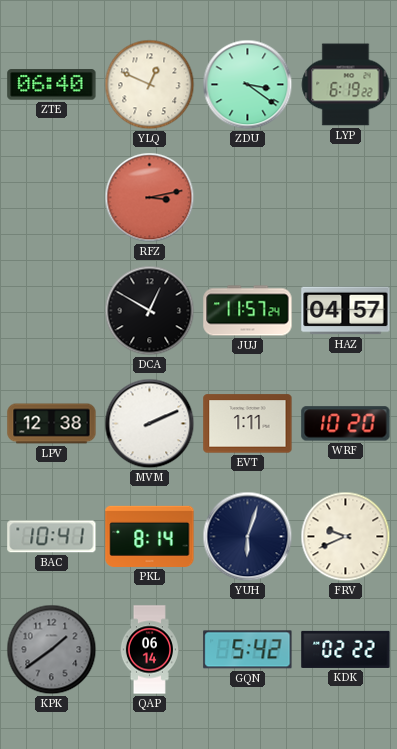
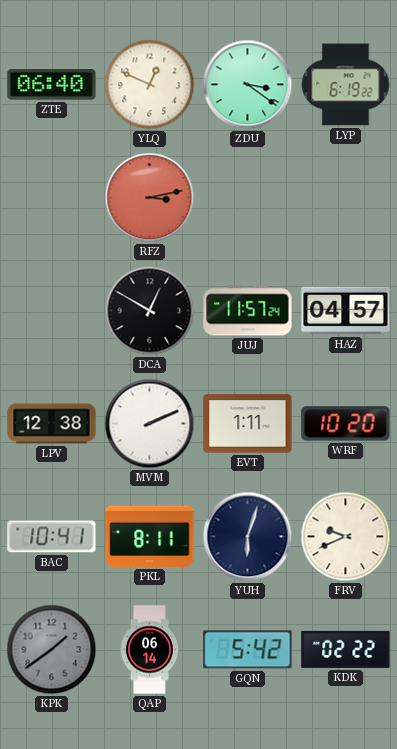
PKL: 8:14 -> 8:11 (150, 536)
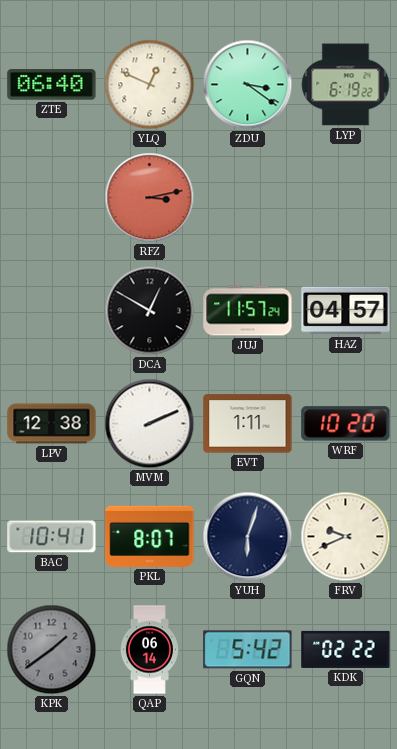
PKL: 8:11 -> 8:07 (150, 536)
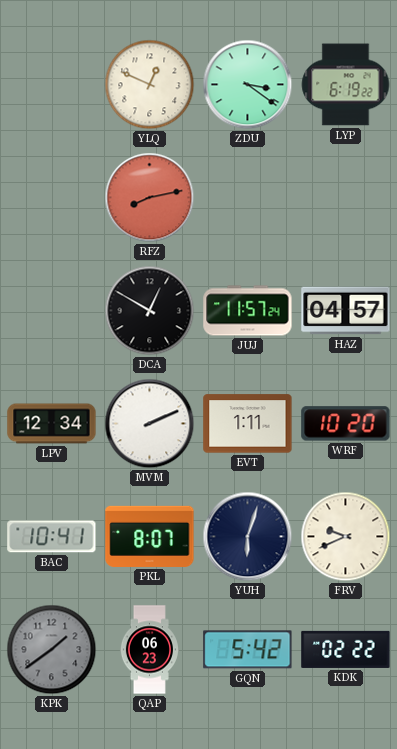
ZTE: 06:40 -> none (52, 85)
RFZ: 3:13 -> 8:13 (150, 198)
LPV: 12:38 -> 12:34 (52, 424)
QAP: 06:14 -> 06:23 (149, 650)
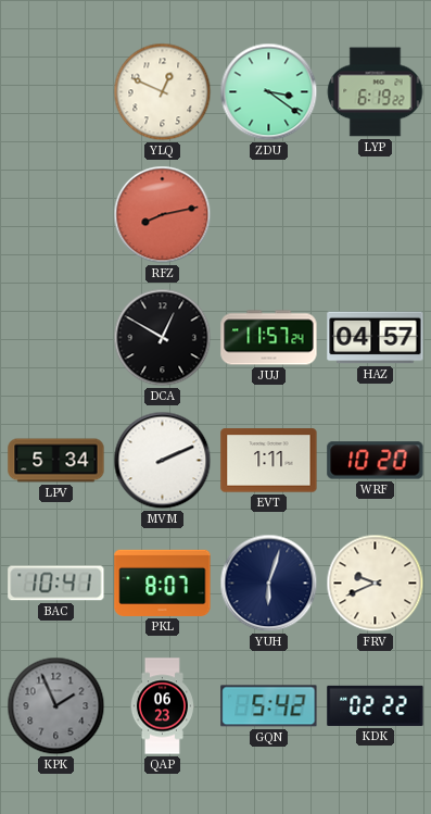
LPV: 12:34 -> 5:34 (56, 461)
KPK: 1:39 -> 1:56 (56, 706)
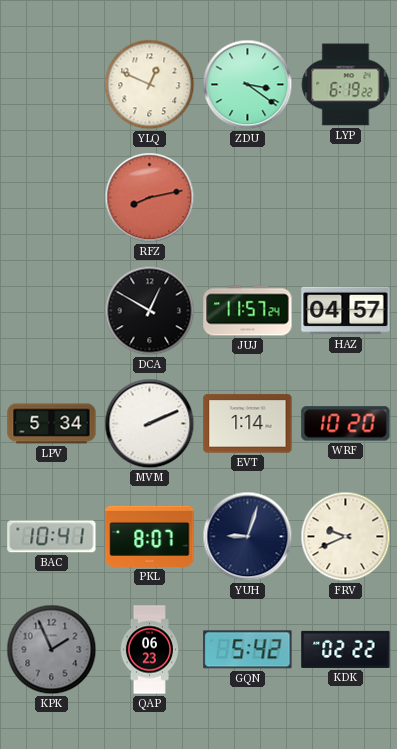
EVT: 1:11 -> 1:14 (248, 424)
YUH: 6:03 -> 9:03 (248, 537)
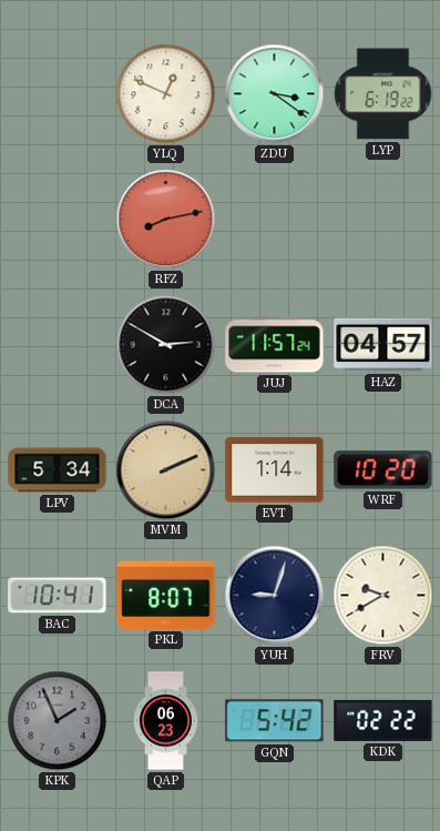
DCA: 12:50 -> 2:50 (166, 345)
MVM dial: white -> champagne (166, 470)
FRV: 9:41 -> 9:40 (383, 596)
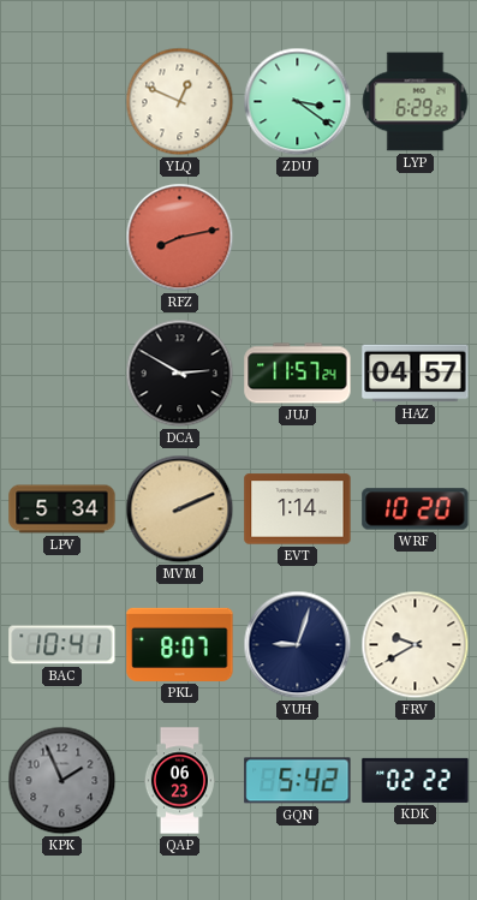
LYP: 6:19 -> 6:29 (416, 102)
